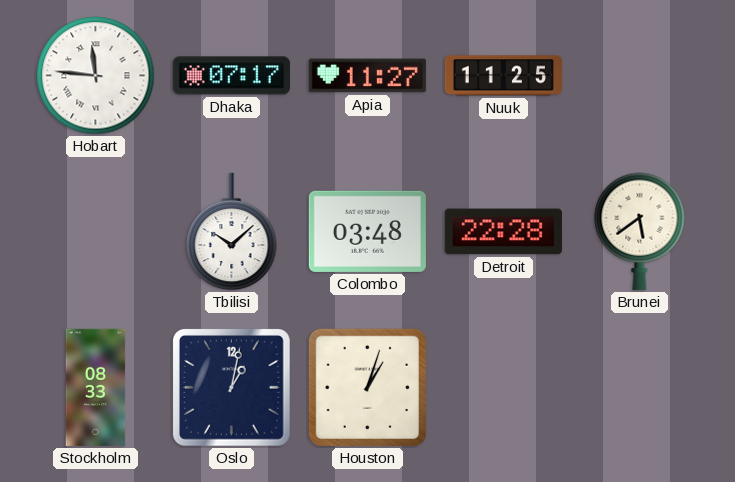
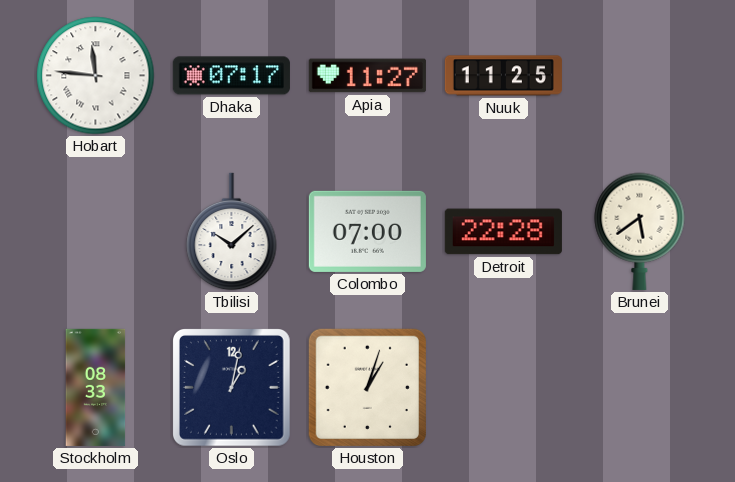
Colombo: 03:48 -> 07:00 (367, 231)
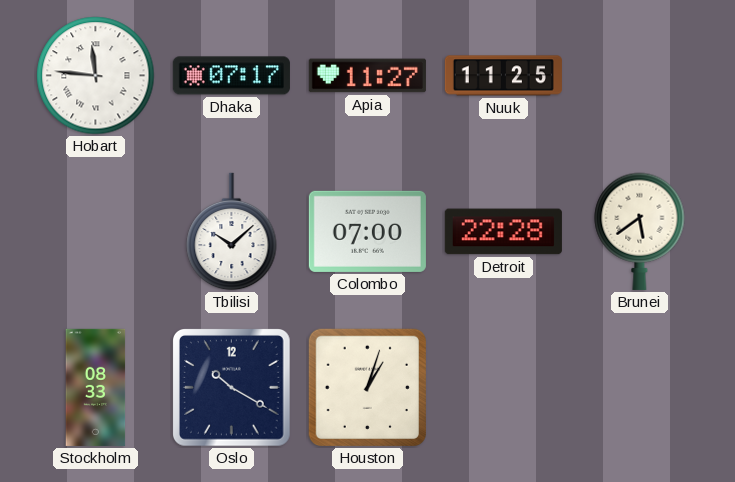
Oslo: 1:02 -> 10:20 (232, 388)
